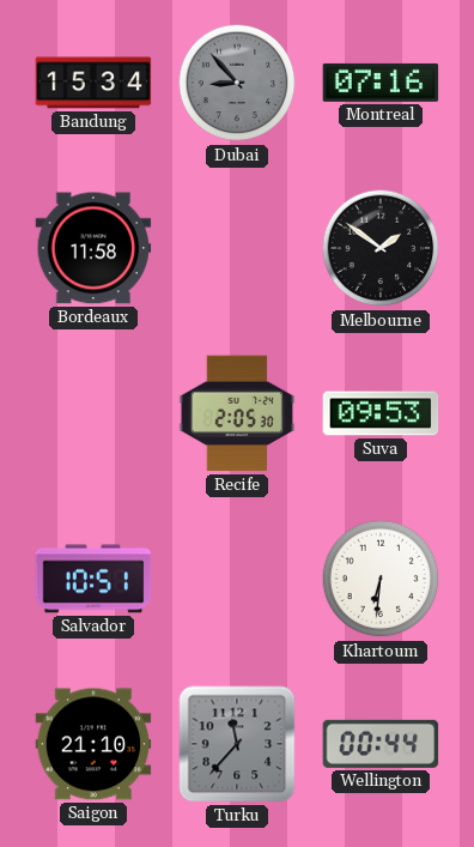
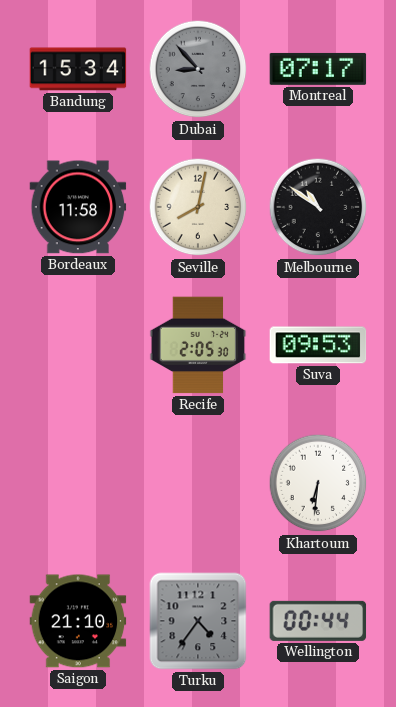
Montreal: 07:16 -> 07:17 (318, 69)
Seville: none -> 8:02 (198, 207)
Melbourne: 1:51 -> 10:51 (318, 207)
Salvador: 10:51 -> none (93, 579)
Turku: 11:37 -> 4:36 (198, 621)
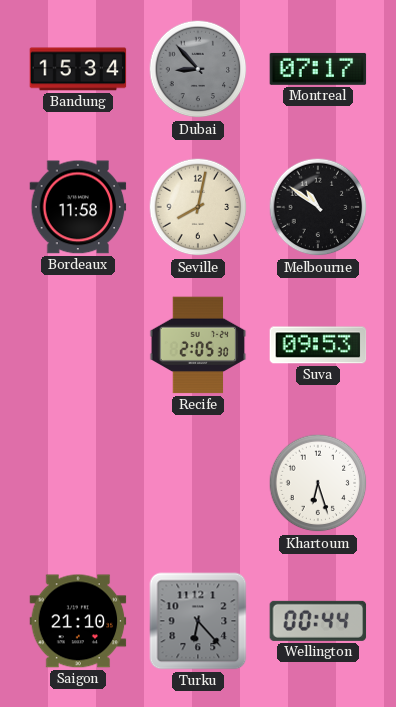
Khartoum: 6:31 -> 6:27 (318, 483)
Turku: 4:36 -> 6:23 (198, 621)
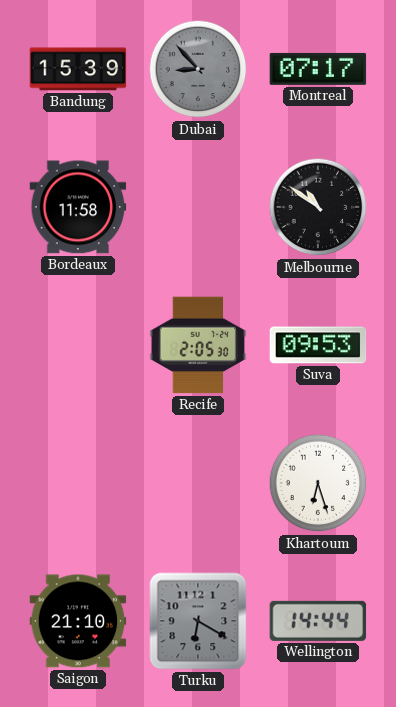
Bandung: 15:34 -> 15:39 (78, 69)
Seville: 8:02 -> none (198, 207)
Turku: 6:23 -> 6:20 (198, 621)
Wellington: 00:44 -> 14:44 (318, 621)
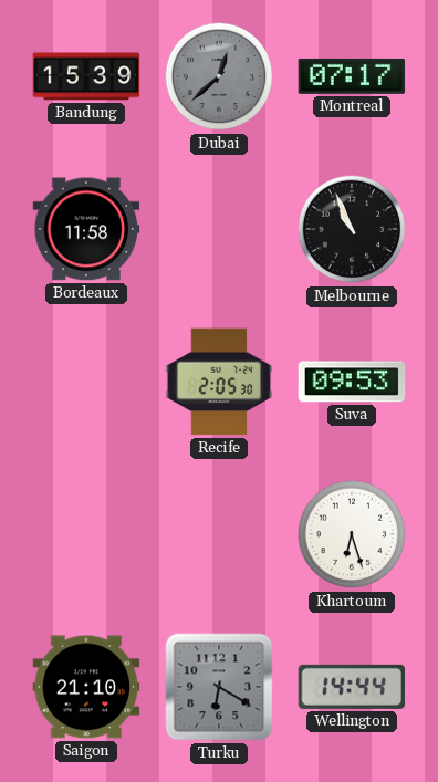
Dubai: 8:53 -> 12:38 (219, 76)
Melbourne: 10:51 -> 10:56 (352, 229)
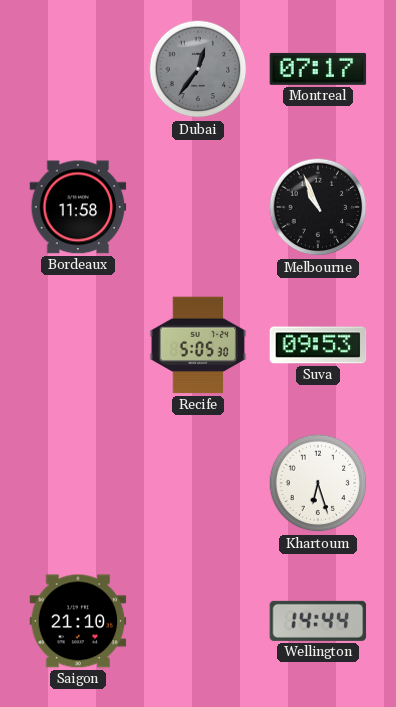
Bandung: 15:39 -> none (86, 76)
Dubai: 12:38 -> 12:36 (198, 69)
Recife: 2:05 -> 5:05 (198, 345)
Turku: 6:20 -> none (219, 687)
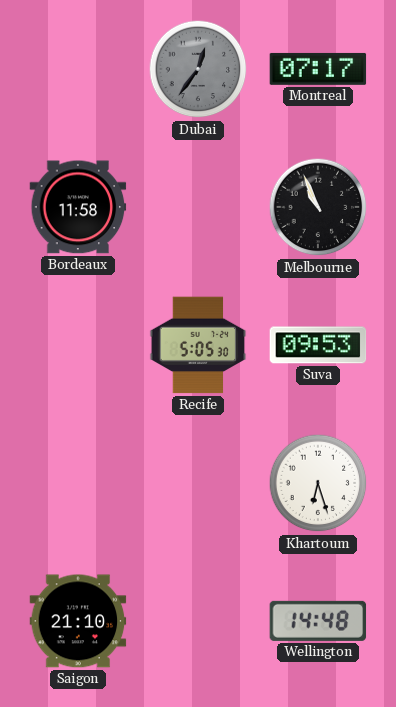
Wellington: 14:44 -> 14:48 (318, 621)
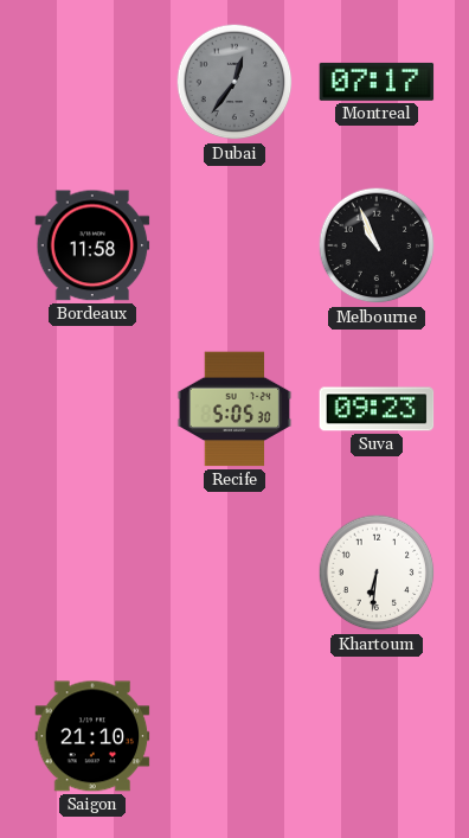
Suva: 09:53 -> 09:23 (377, 409)
Khartoum: 6:27 -> 6:31 (377, 572)
Wellington: 14:48 -> none (318, 621)
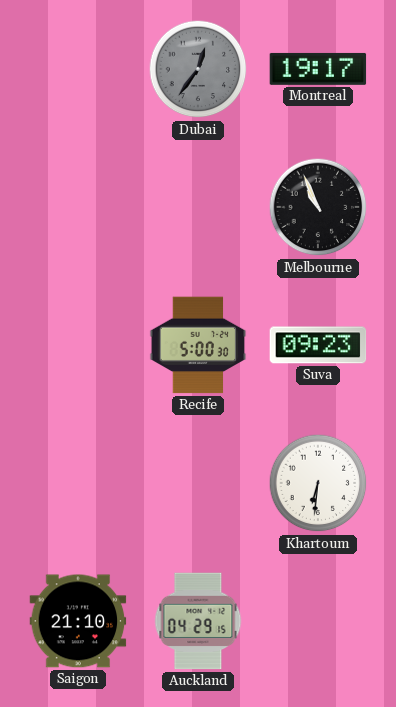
Montreal: 07:17 -> 19:17 (318, 69)
Bordeaux: 11:58 -> none (92, 245)
Recife: 5:05 -> 5:00 (198, 345)
Auckland: none -> 04:29 (198, 621)
